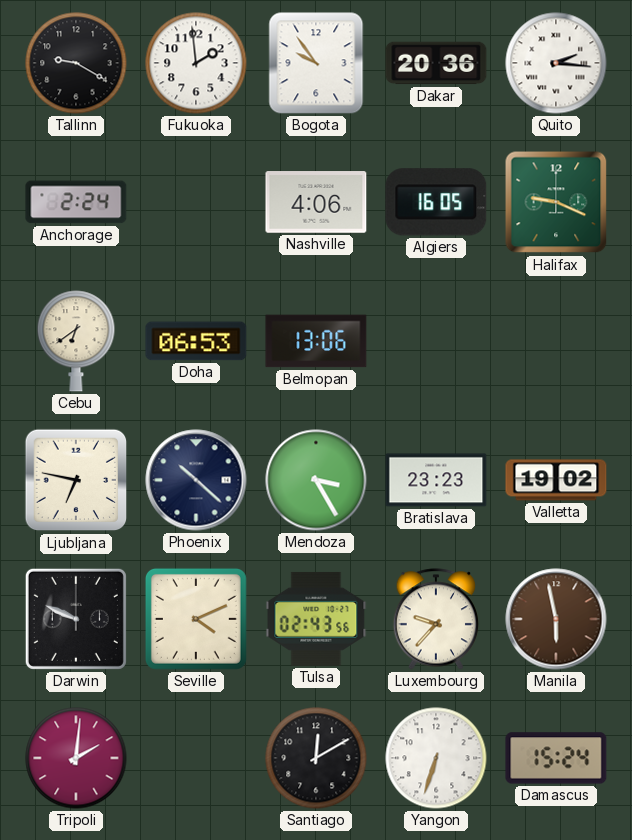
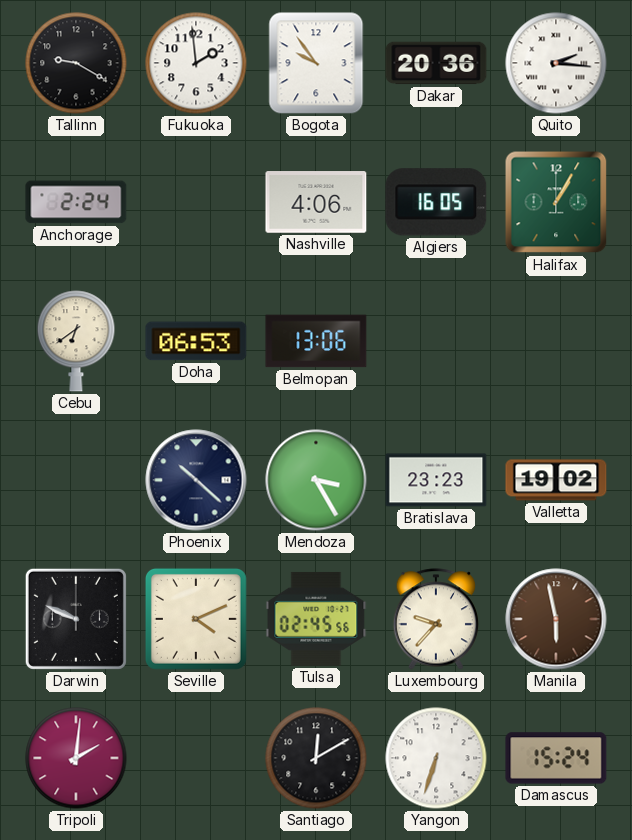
Halifax: 9:19 -> 1:05 (556, 202)
Ljubljana: 6:47 -> none (76, 480)
Tulsa: 02:43 -> 02:45 (316, 619)
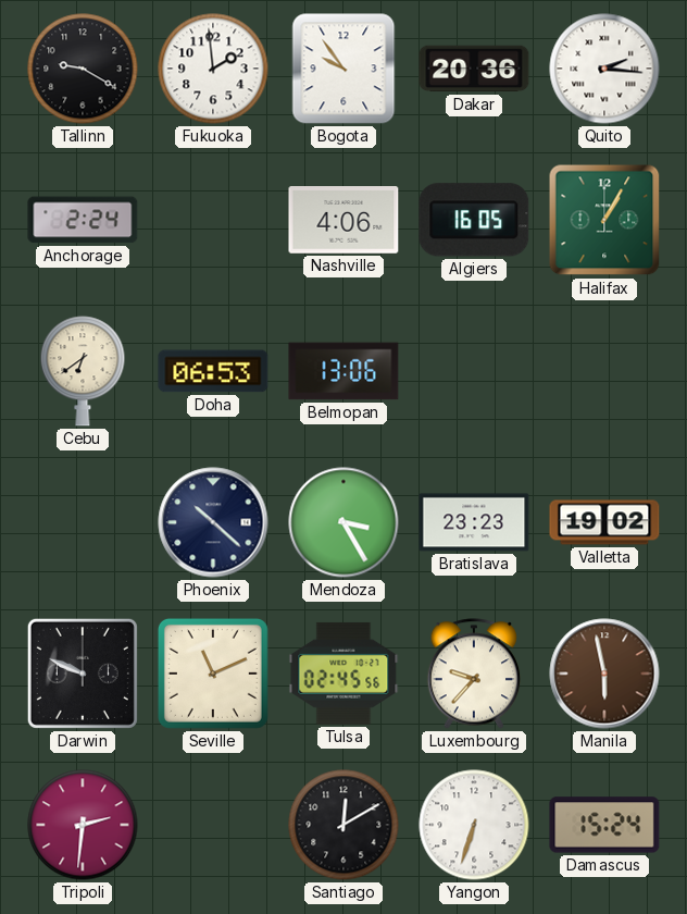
Seville: 4:11 -> 11:11 (213, 674)
Tripoli: 2:01 -> 2:31 (83, 825)
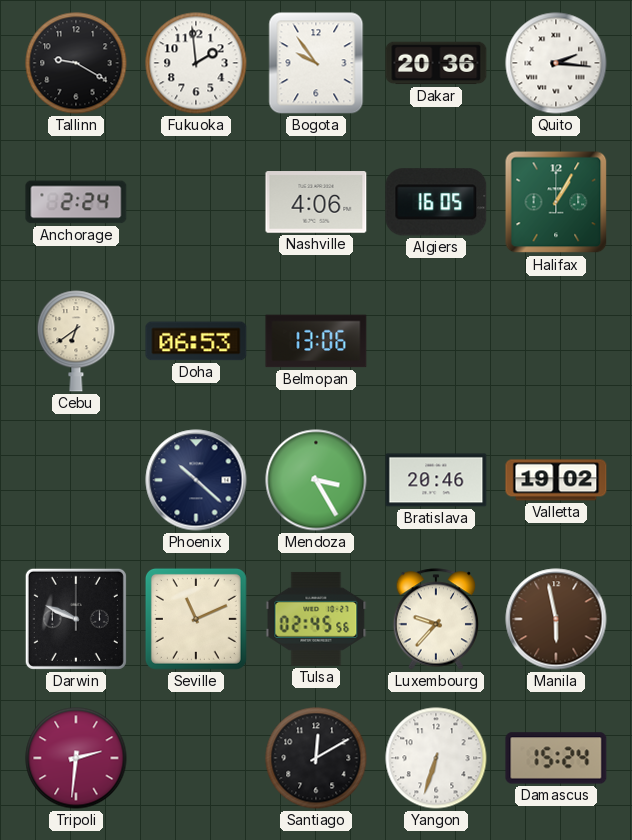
Bratislava: 23:23 -> 20:46 (436, 480)
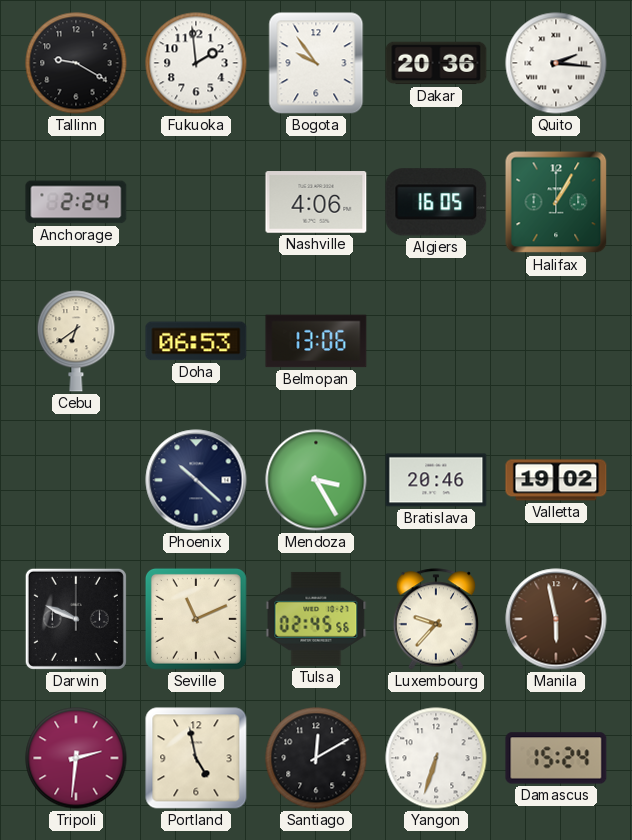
Portland: none -> 4:58 (196, 758)
